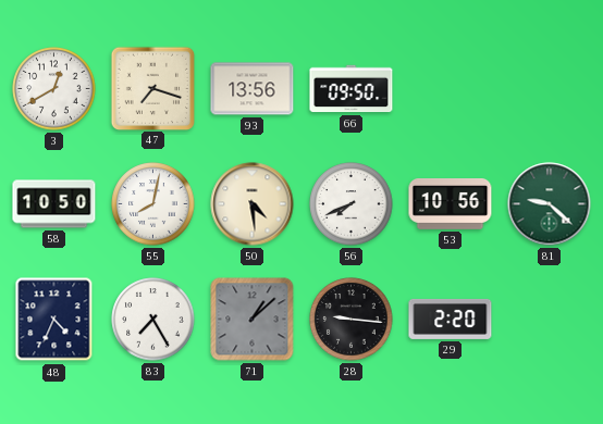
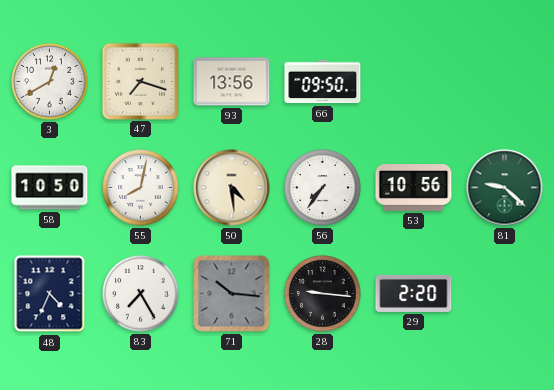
56: 7:41 -> 7:36 (323, 188)
71: 1:08 -> 10:16 (232, 294)
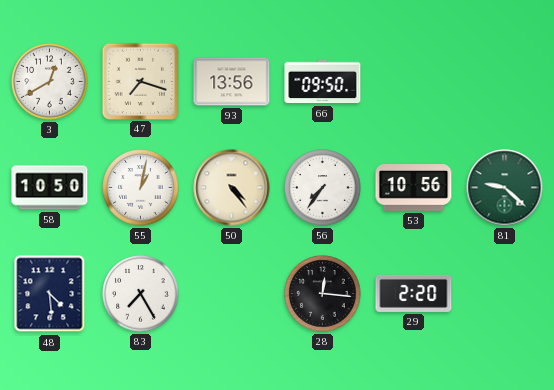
55: 8:02 -> 1:02 (141, 188)
50: 4:29 -> 4:24 (232, 188)
48: 4:34 -> 4:29 (50, 294)
71: 10:16 -> none (232, 294)
28: 9:16 -> 12:16 (323, 294)
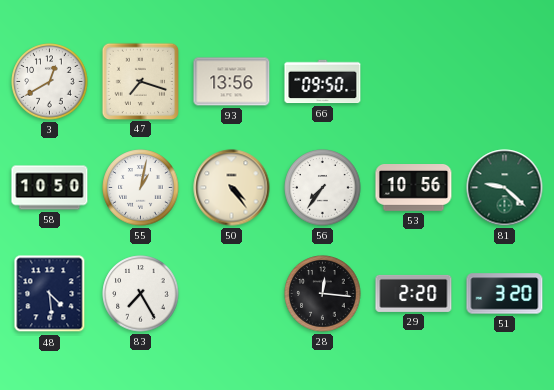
51: none -> 3:20 (505, 294)
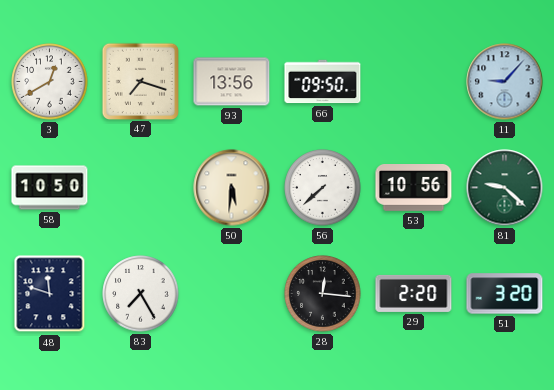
11: none -> 9:07 (505, 82)
55: 1:02 -> none (141, 188)
50: 4:24 -> 5:31 (232, 188)
56: 7:36 -> 7:38 (323, 188)
48: 4:29 -> 11:48 (50, 294)
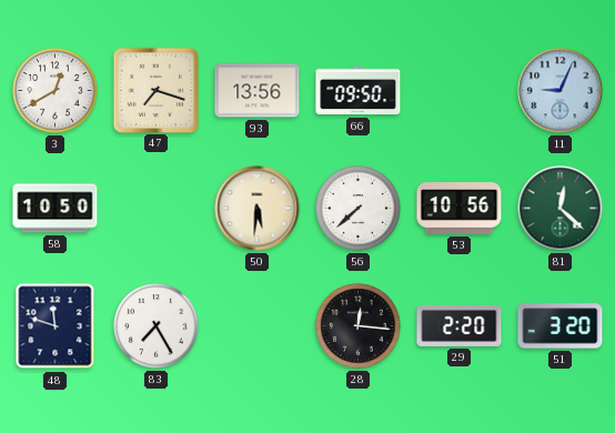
11: 9:07 -> 9:04 (561, 91)
81: 9:22 -> 12:22 (561, 209)
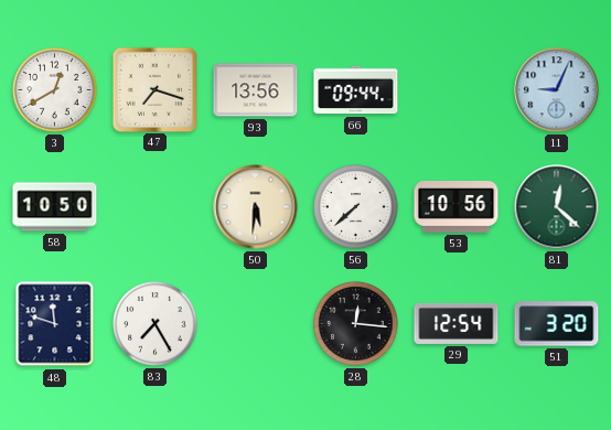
66: 09:50 -> 09:44 (356, 90)
29: 2:20 -> 12:54 (457, 323)
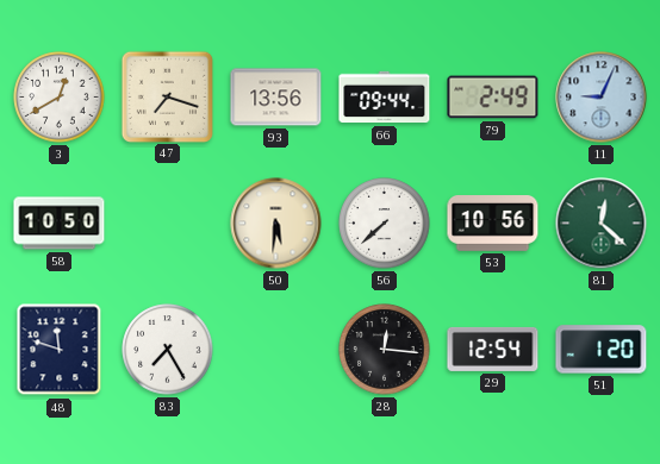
79: none -> 2:49 (493, 98)
51: 3:20 -> 1:20 (602, 350)
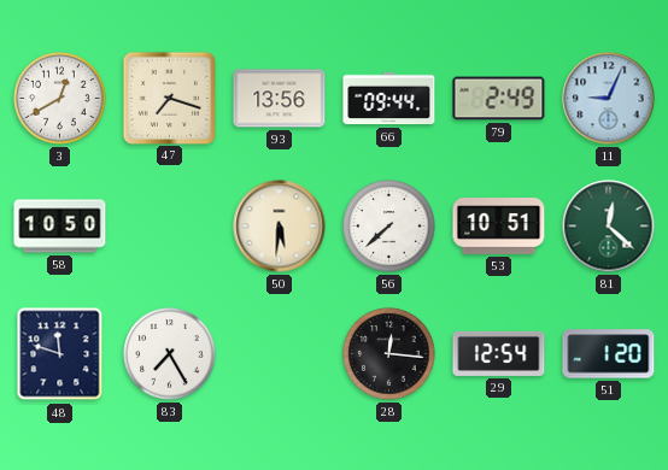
53: 10:56 -> 10:51 (499, 227)
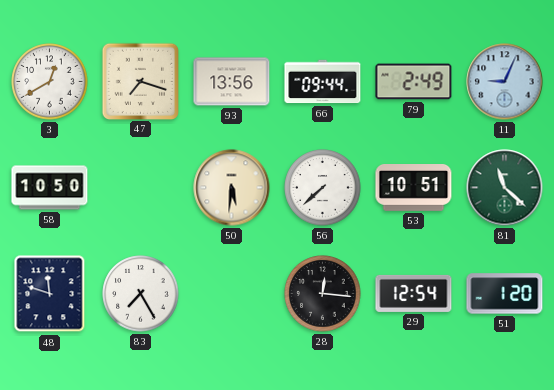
81: 12:22 -> 11:22 (505, 188)
